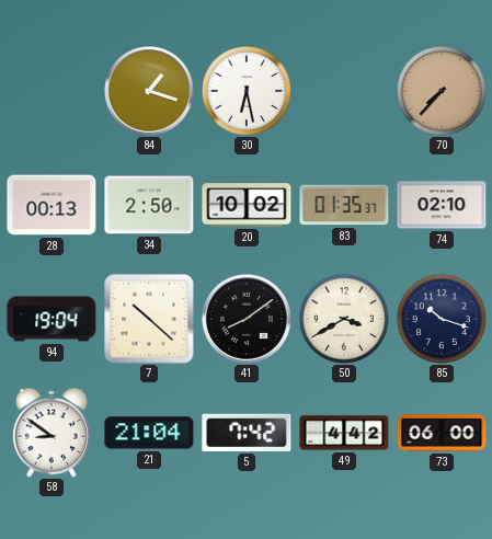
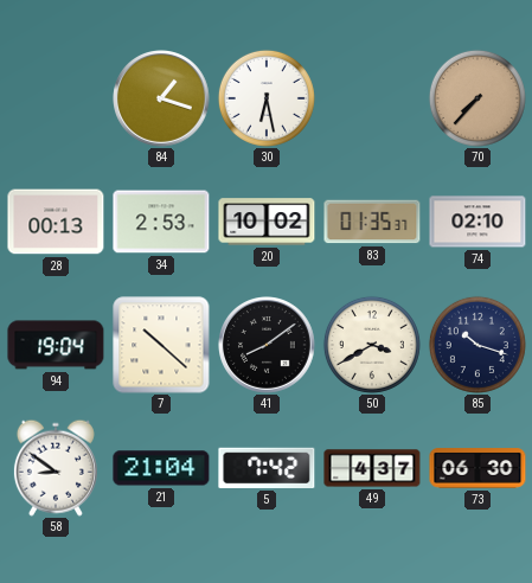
34: 2:50 -> 2:53 (161, 222)
49: 4:42 -> 4:37 (372, 468)
73: 06:00 -> 06:30 (477, 468)
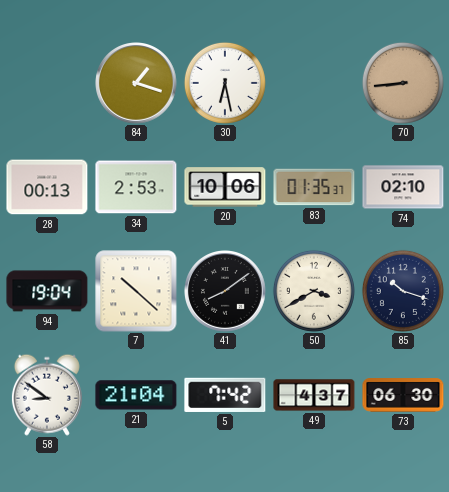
70: 7:37 -> 8:44 (403, 83)
20: 10:02 -> 10:06 (225, 187)
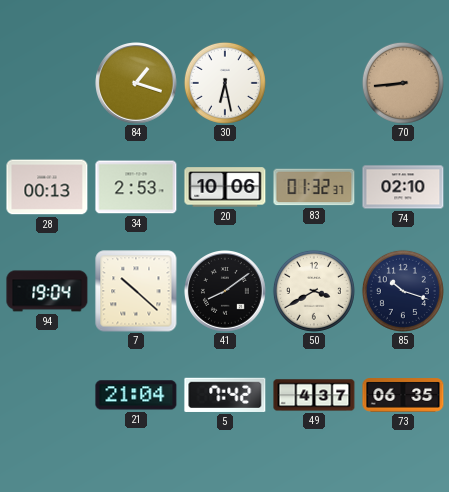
83: 01:35 -> 01:32 (314, 187)
58: 8:51 -> none (47, 395)
73: 06:30 -> 06:35 (403, 395)
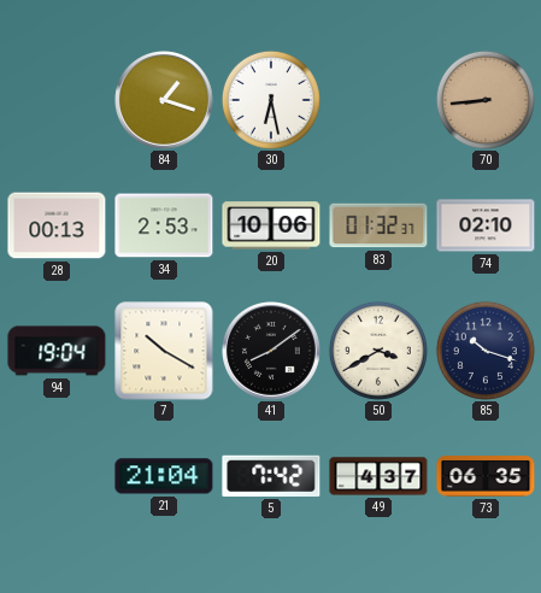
7: 10:22 -> 10:20 (164, 351)
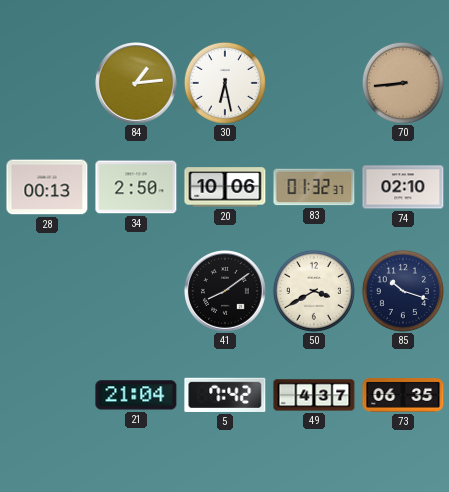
84: 1:18 -> 1:14 (137, 84)
34: 2:53 -> 2:50 (136, 187)
94: 19:04 -> none (57, 351)
7: 10:20 -> none (164, 351)
